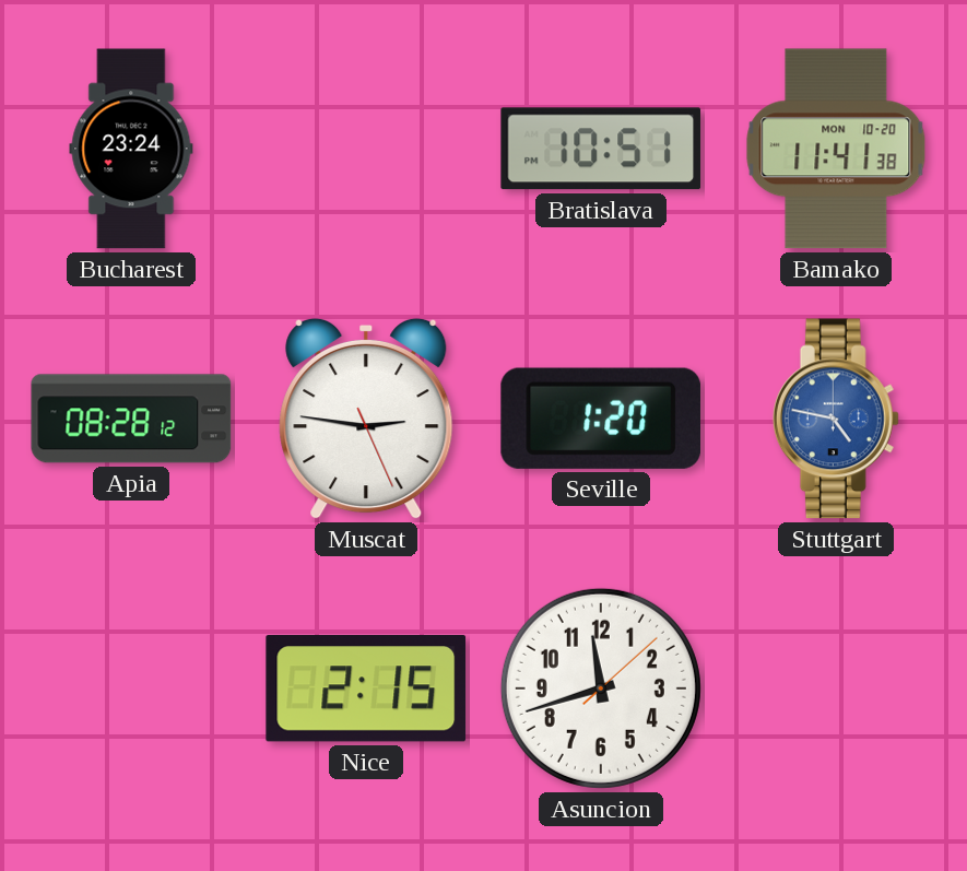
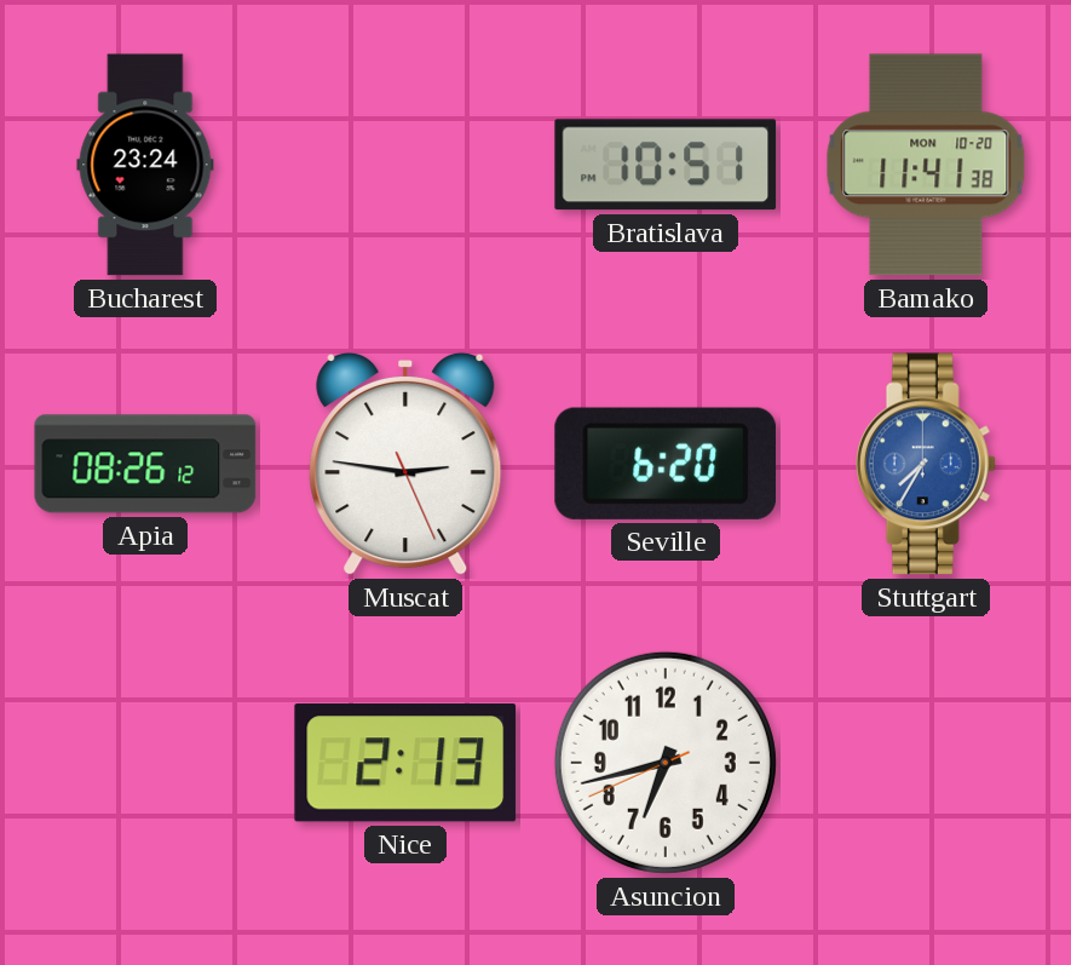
Apia: 08:28 -> 08:26 (145, 464)
Seville: 1:20 -> 6:20 (666, 464)
Stuttgart: 4:47 -> 7:35 (926, 464)
Nice: 2:15 -> 2:13 (405, 763)
Asuncion: 11:42 -> 6:42 (666, 763)
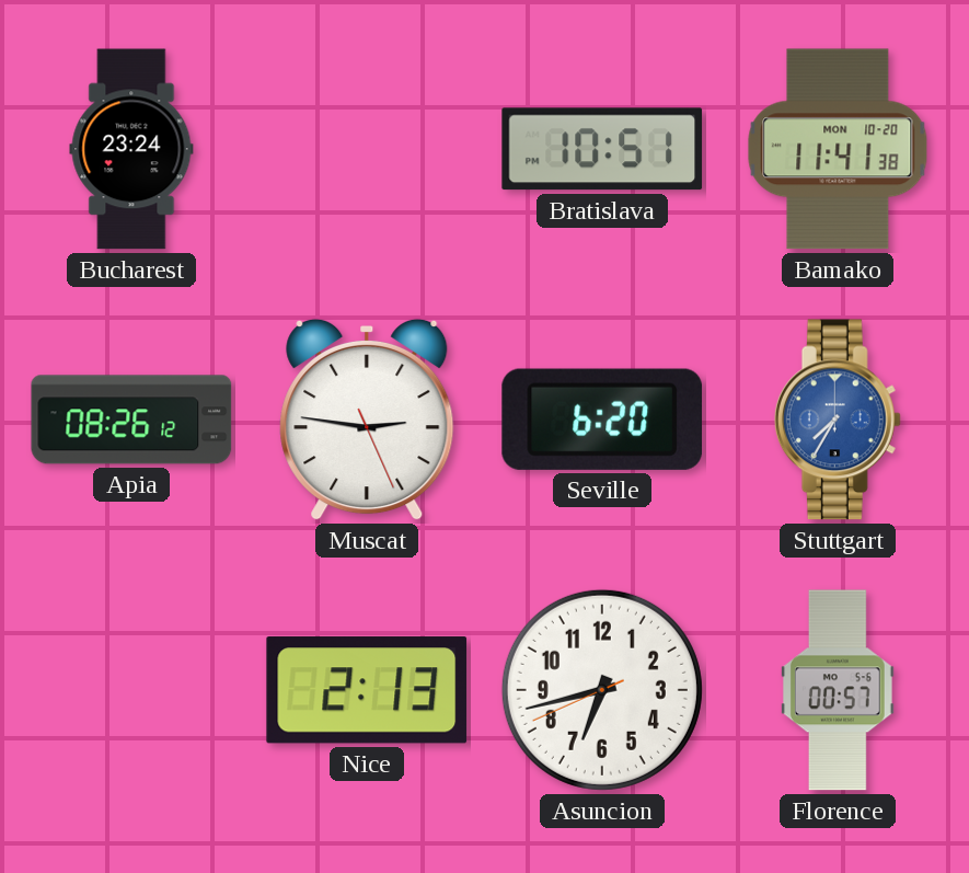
Florence: none -> 00:57 (838, 690)
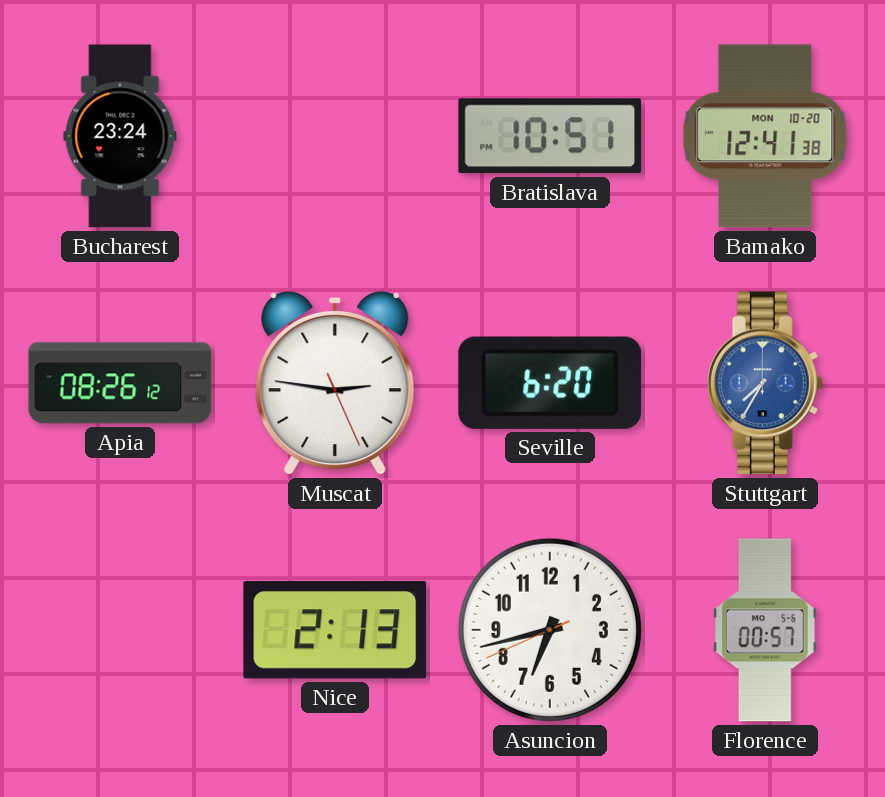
Bamako: 11:41 -> 12:41 (765, 136)
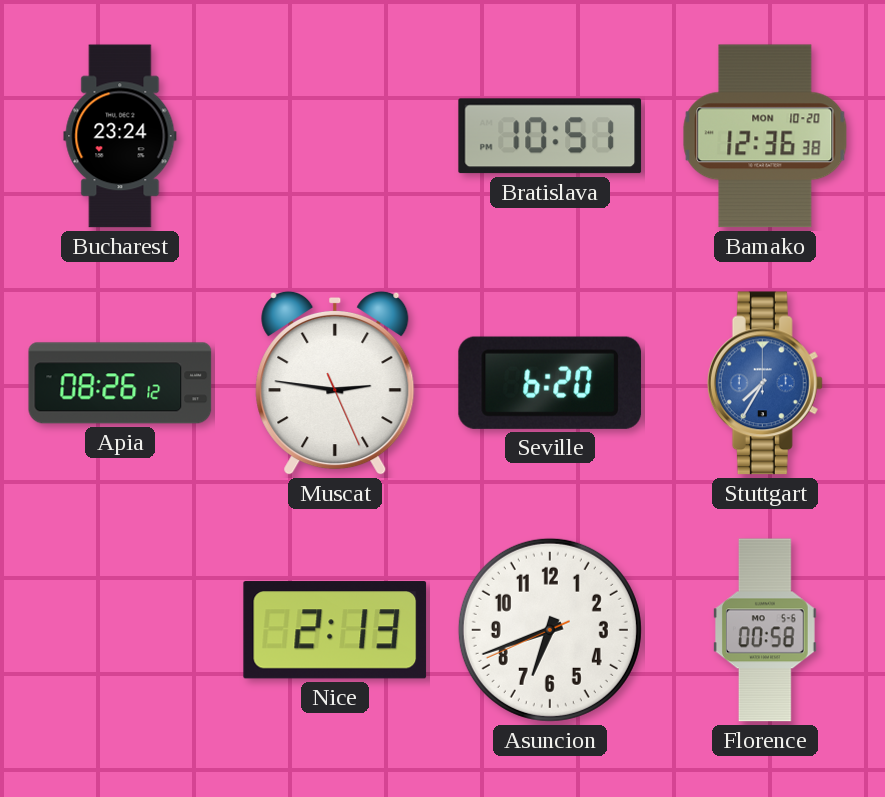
Bamako: 12:41 -> 12:36 (765, 136)
Asuncion: 6:42 -> 6:41 (550, 630)
Florence: 00:57 -> 00:58 (765, 630)
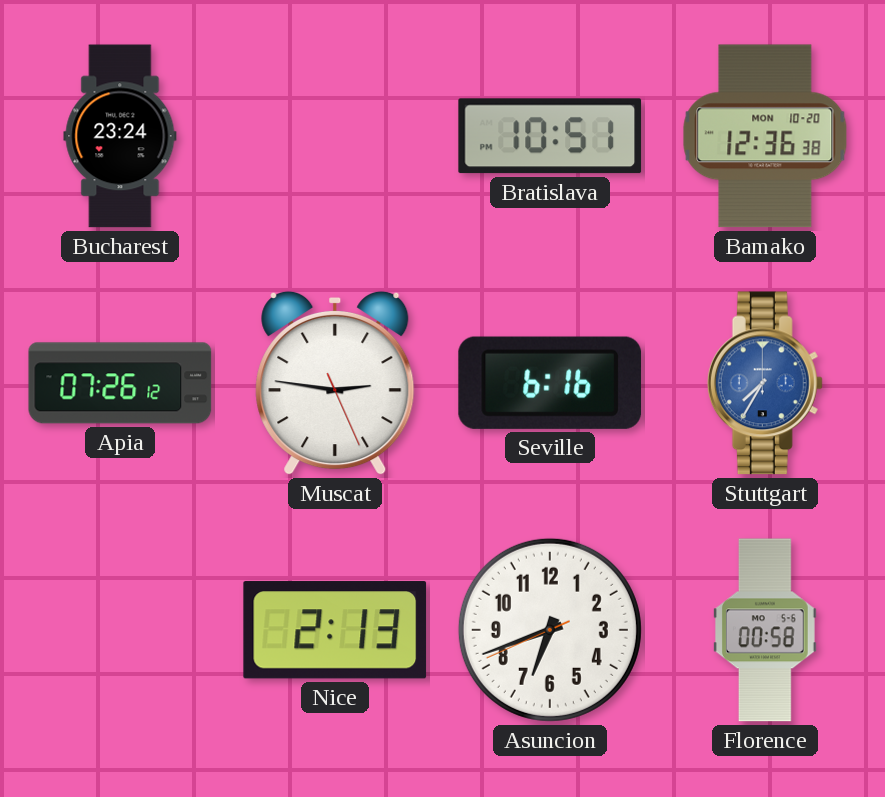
Apia: 08:26 -> 07:26 (120, 383)
Seville: 6:20 -> 6:16 (550, 383)
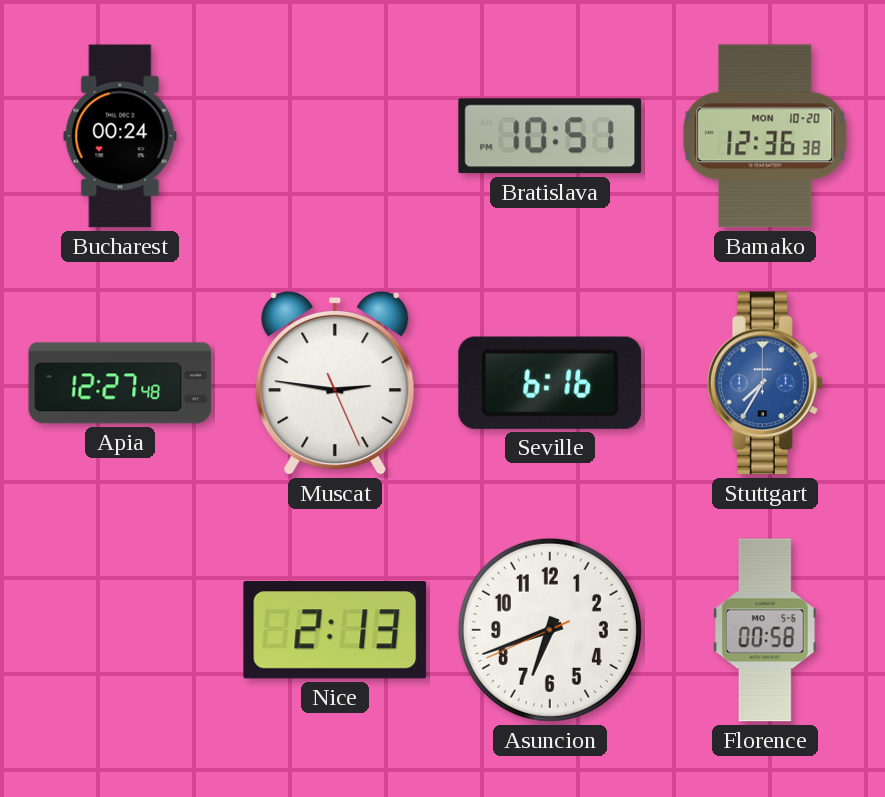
Bucharest: 23:24 -> 00:24 (120, 136)
Apia: 07:26 -> 12:27 (120, 383)
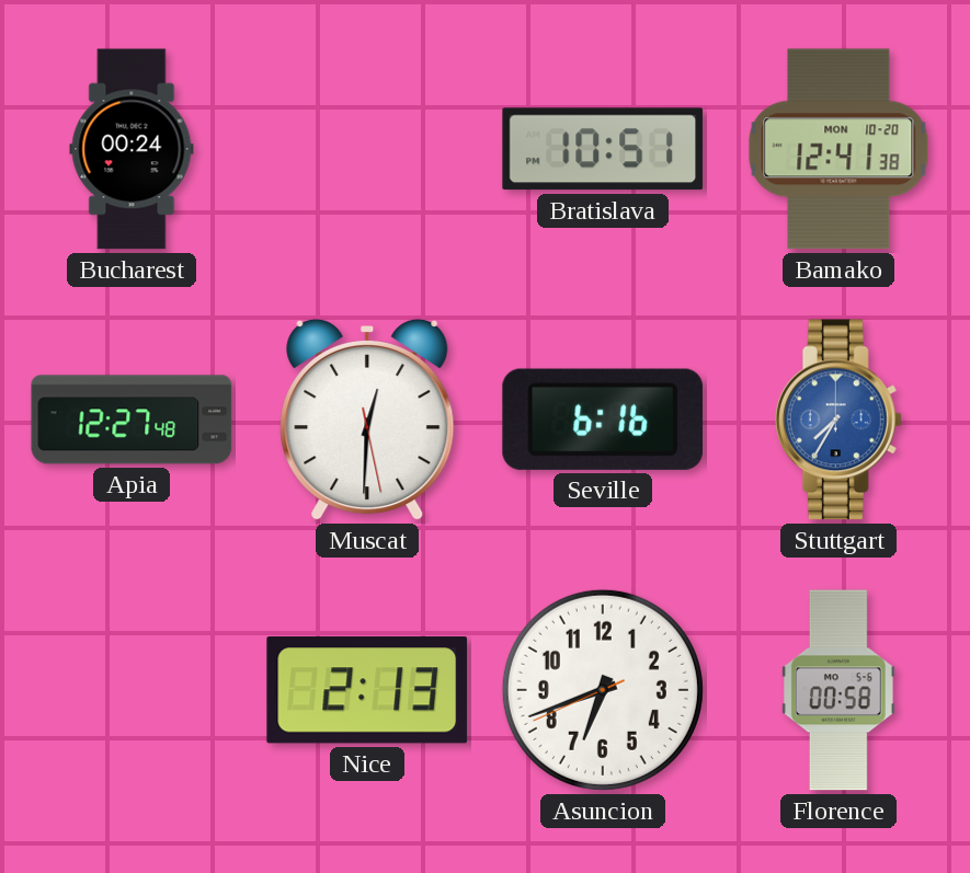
Bamako: 12:36 -> 12:41 (838, 149)
Muscat: 2:46 -> 12:30 (367, 420)
